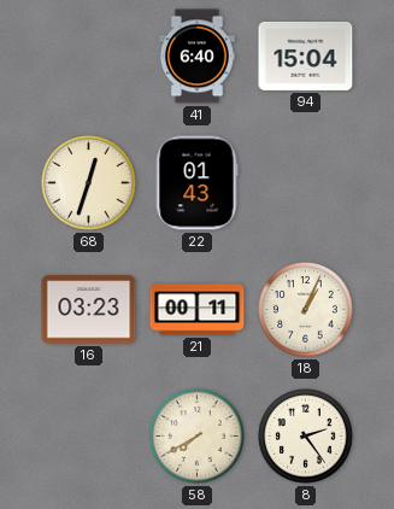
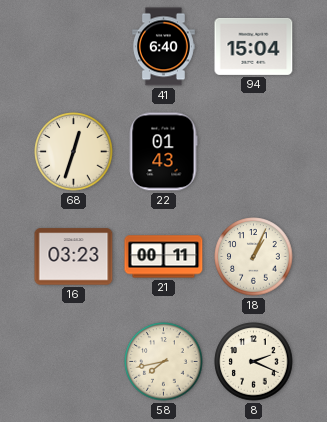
58: 7:40 -> 7:43 (164, 362)
8: 2:24 -> 2:19 (254, 362)
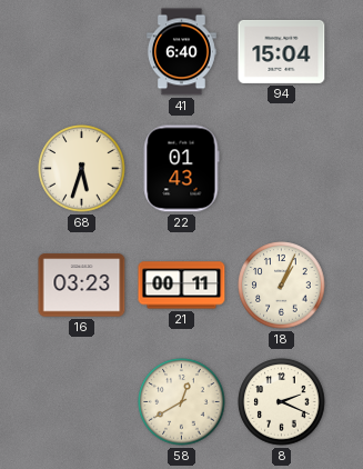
68: 12:33 -> 5:33 (82, 169)
58: 7:43 -> 12:40 (182, 402)
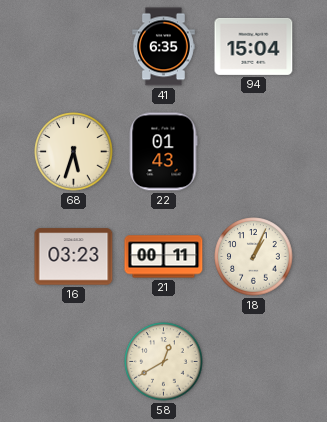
41: 6:40 -> 6:35 (163, 47)
8: 2:19 -> none (282, 402)
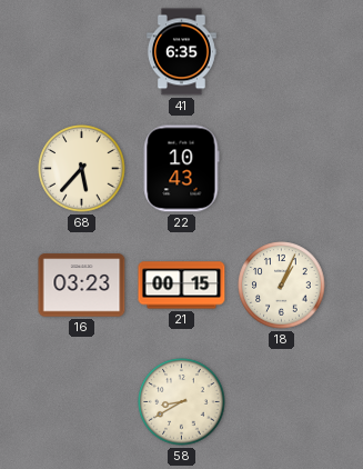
94: 15:04 -> none (254, 46)
68: 5:33 -> 5:37 (82, 169)
22: 01:43 -> 10:43 (181, 169)
21: 00:11 -> 00:15 (182, 286)
58: 12:40 -> 8:40 (182, 402)
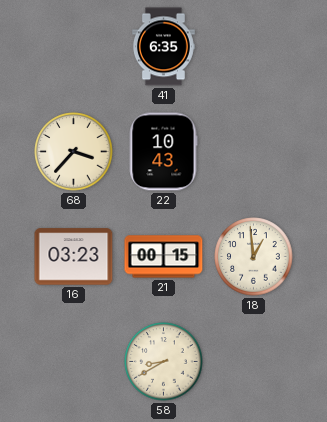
68: 5:37 -> 3:37 (74, 152)
18: 1:04 -> 12:59 (254, 257)
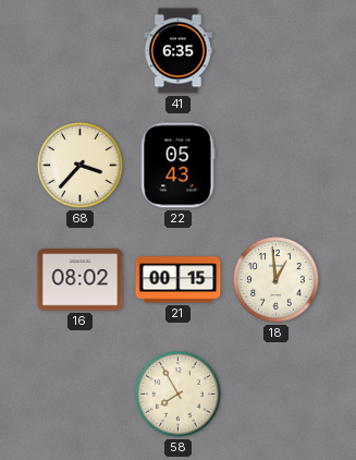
22: 10:43 -> 05:43 (177, 166)
16: 03:23 -> 08:02 (81, 280)
58: 8:40 -> 7:55 (179, 395)
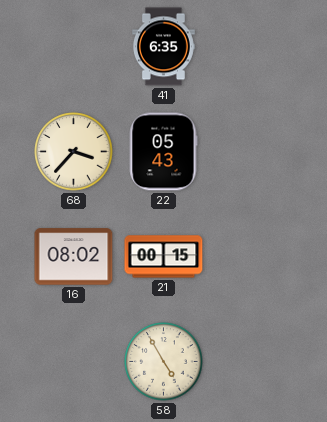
18: 12:59 -> none (277, 280)
58: 7:55 -> 4:55 (164, 362)
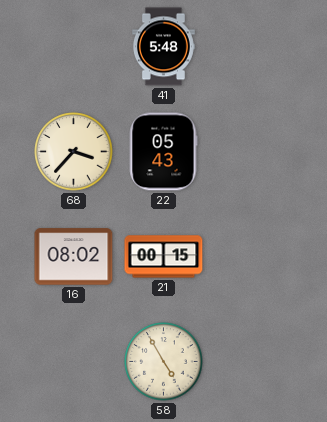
41: 6:35 -> 5:48 (163, 47)
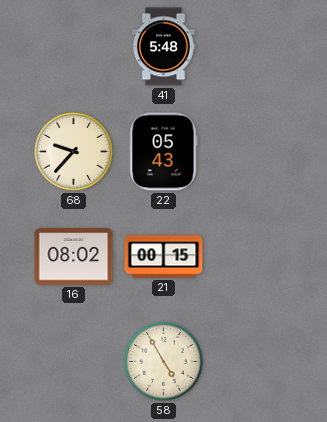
68: 3:37 -> 9:37 (74, 152)
